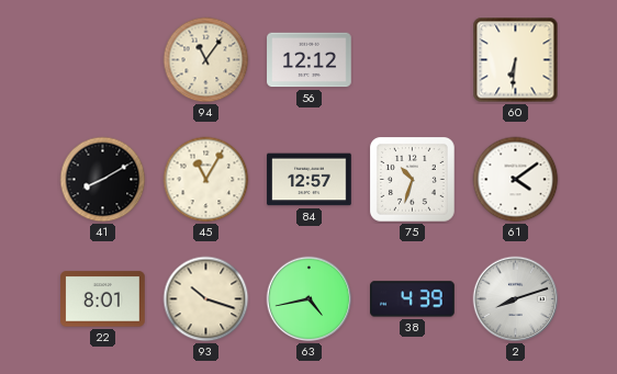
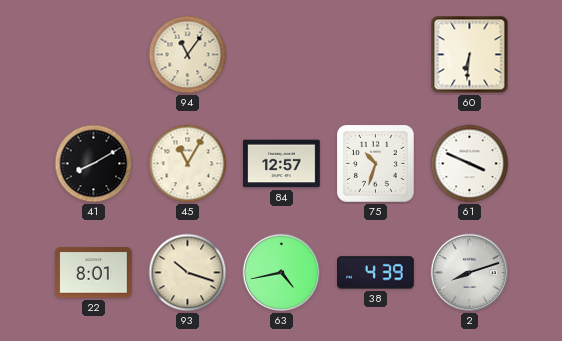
56: 12:12 -> none (310, 60)
61: 4:09 -> 3:49 (470, 164)
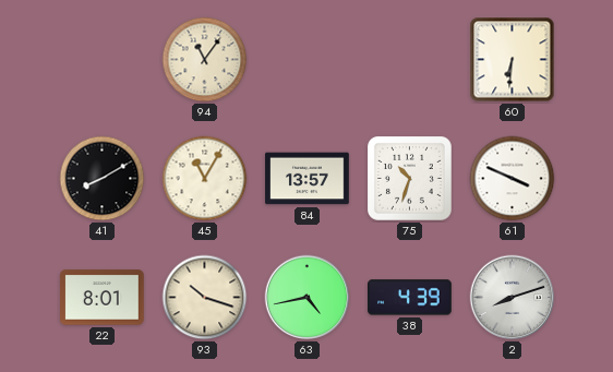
84: 12:57 -> 13:57 (308, 179)
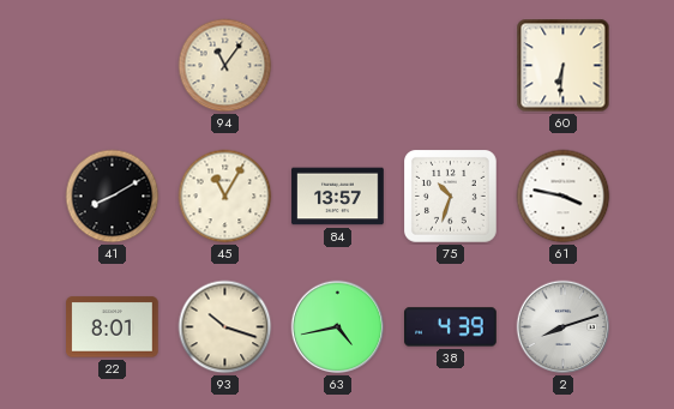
61: 3:49 -> 3:47 (564, 197)
